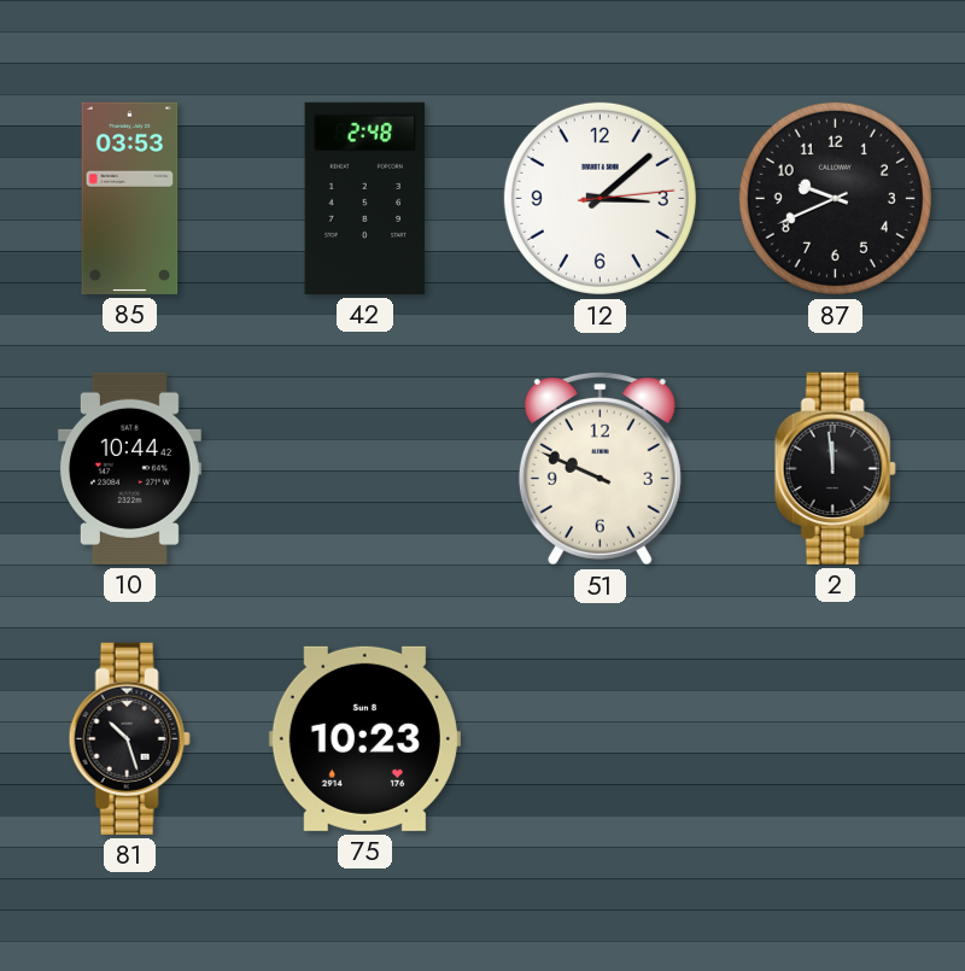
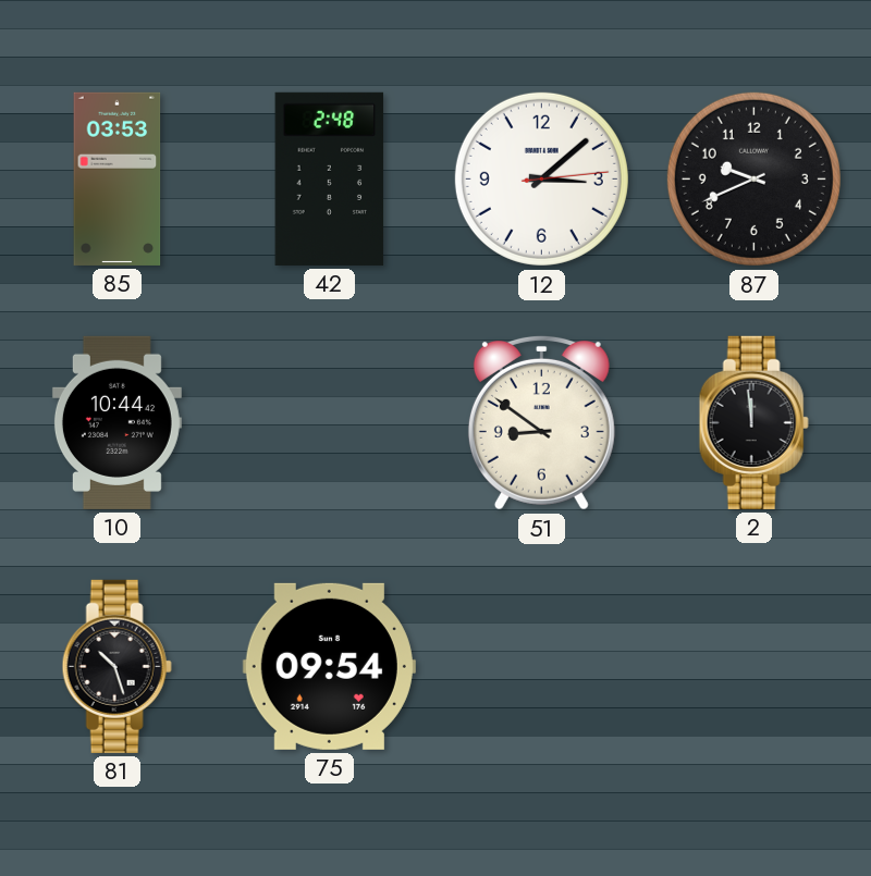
51: 9:49 -> 8:51 (541, 422)
75: 10:23 -> 09:54 (329, 666)
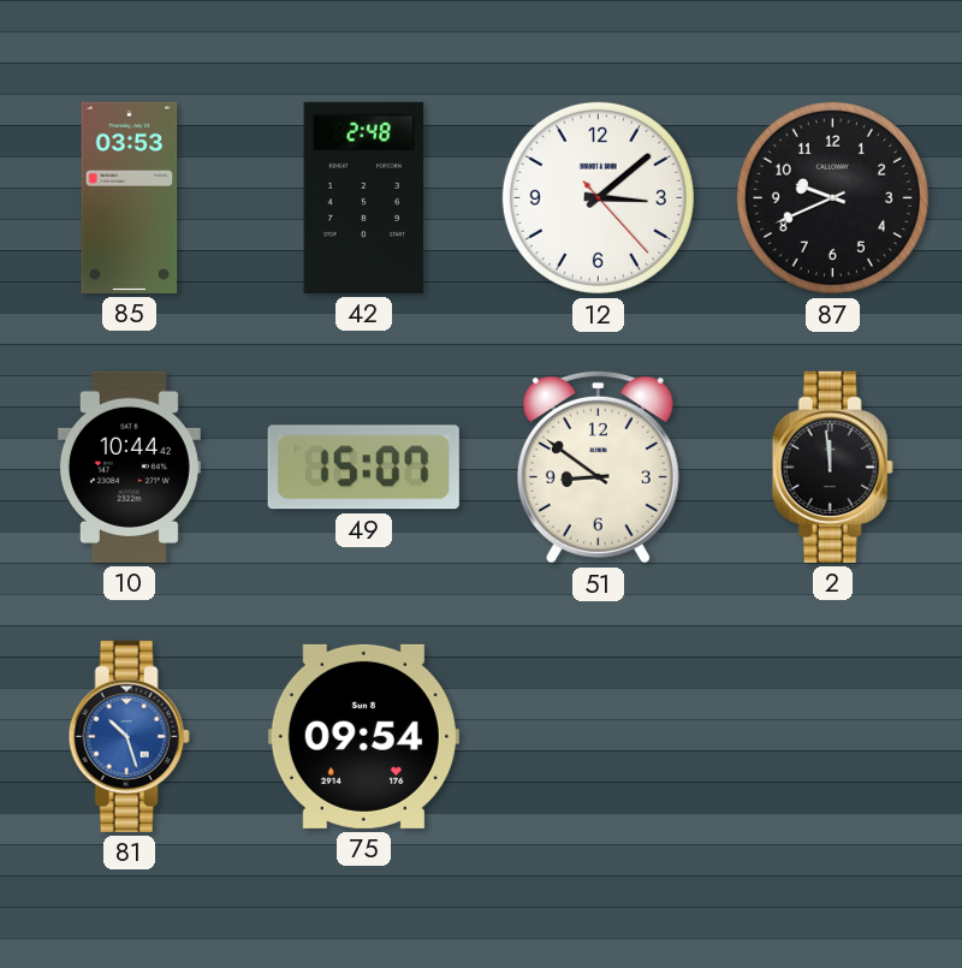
12: 3:08:14 -> 3:08:23 (598, 197)
49: none -> 15:07 (363, 468)
81 dial: black -> blue (129, 736)
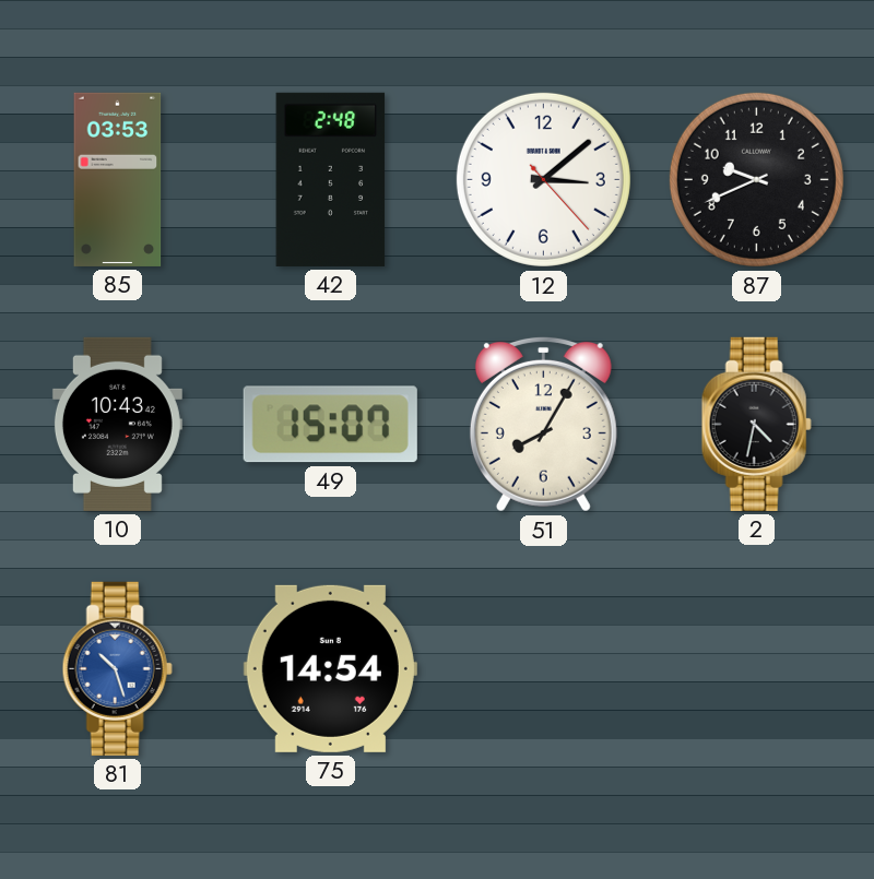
10: 10:44 -> 10:43 (117, 424)
51: 8:51 -> 8:05 (543, 424)
2: 11:59 -> 4:32 (756, 424)
75: 09:54 -> 14:54 (330, 668)
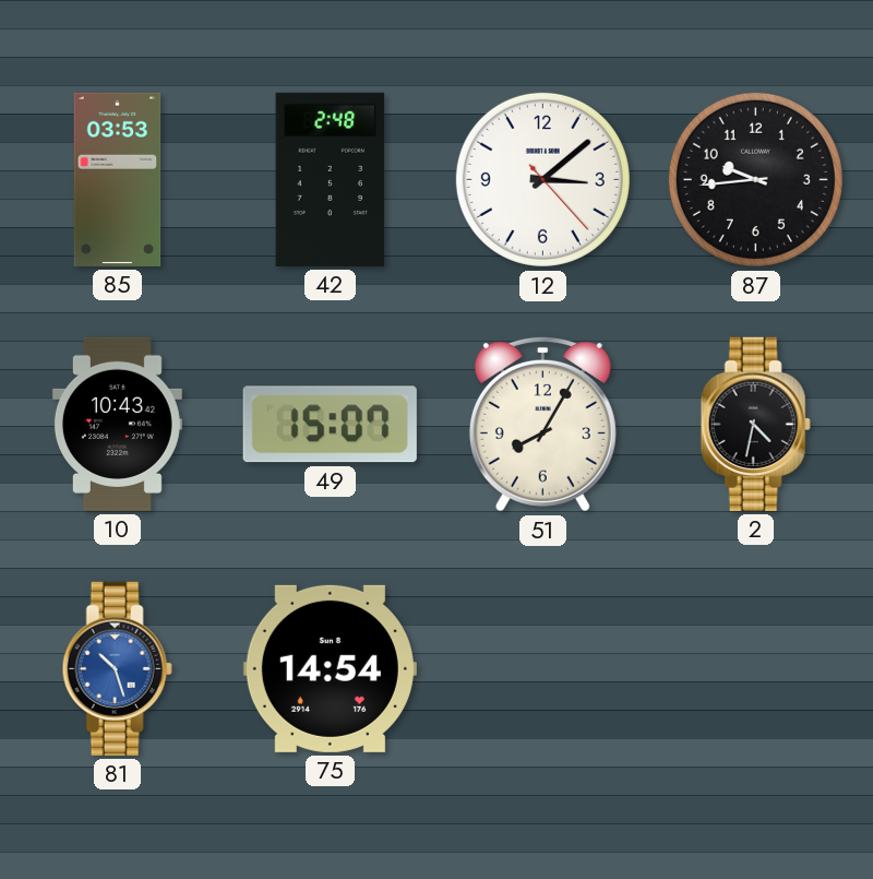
87: 9:41 -> 9:44 (755, 179)
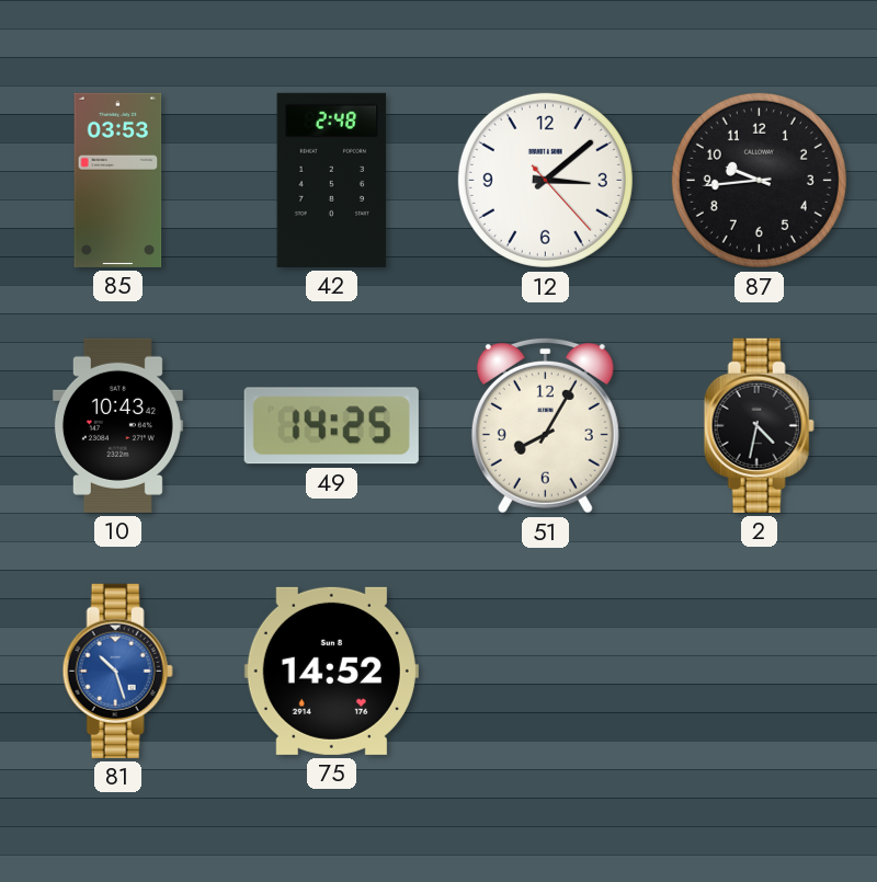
49: 15:07 -> 14:25 (331, 426)
75: 14:54 -> 14:52 (331, 671)
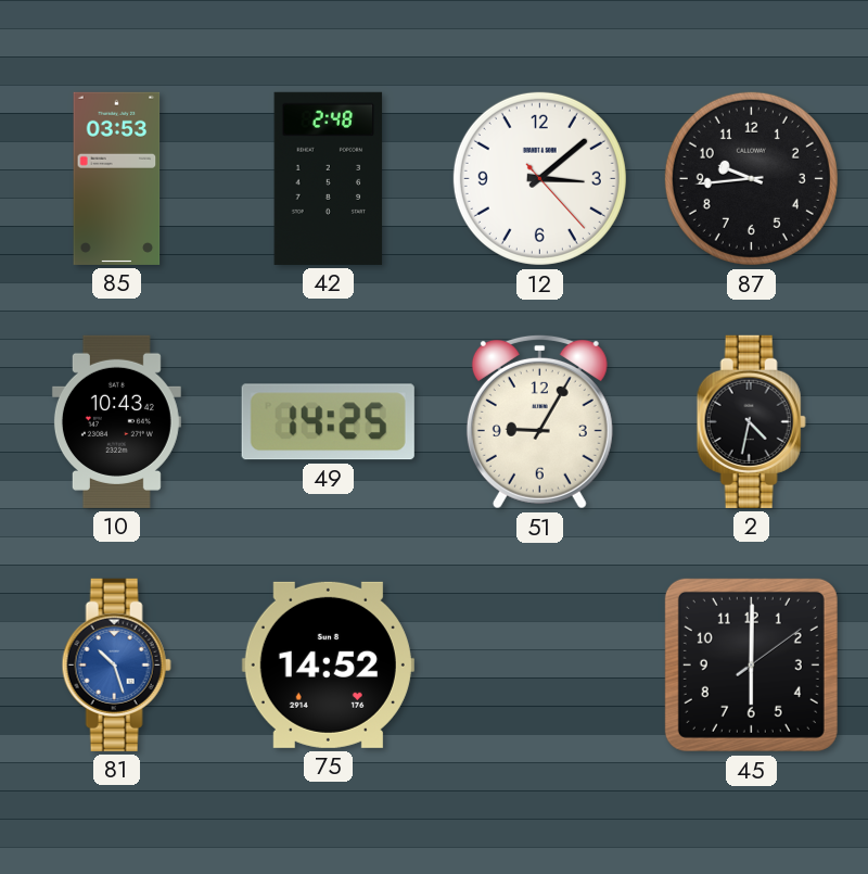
51: 8:05 -> 9:05 (539, 421)
45: none -> 6:00 (751, 664)
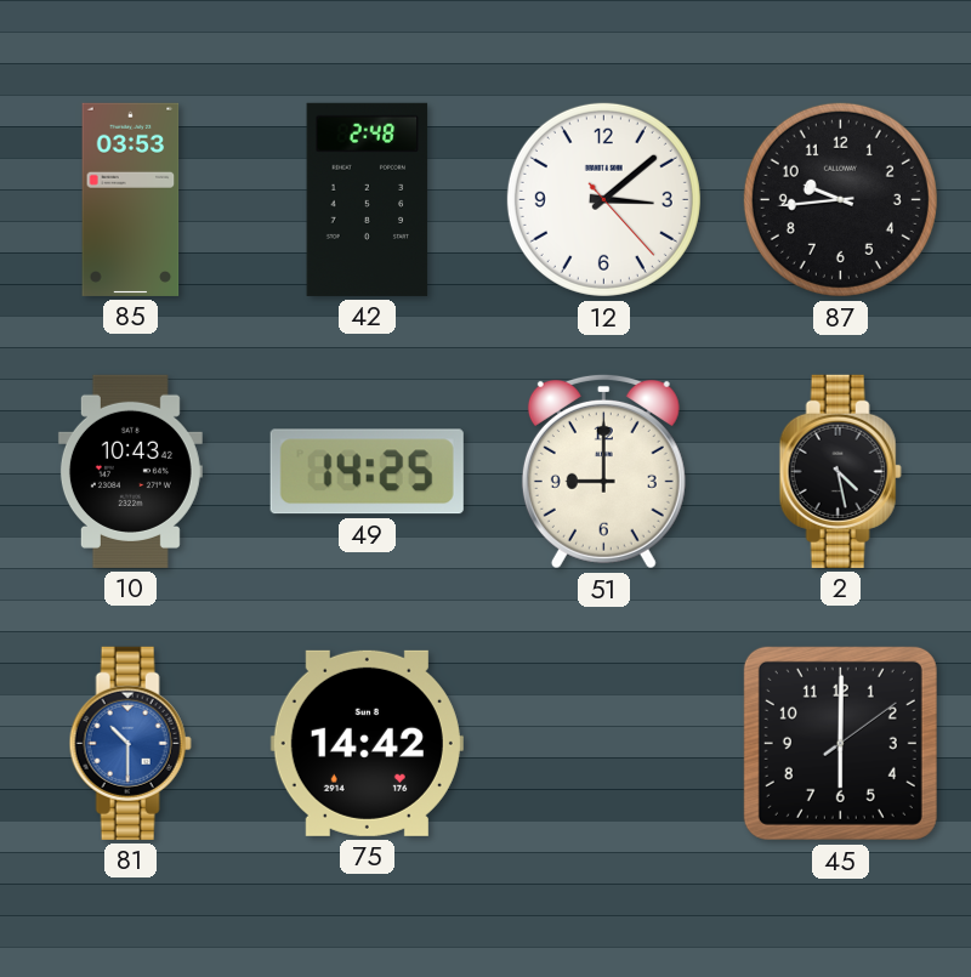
51: 9:05 -> 9:00 (603, 471)
2: 4:32 -> 4:28 (840, 471)
81: 10:27 -> 10:30 (130, 743)
75: 14:52 -> 14:42 (367, 743)
